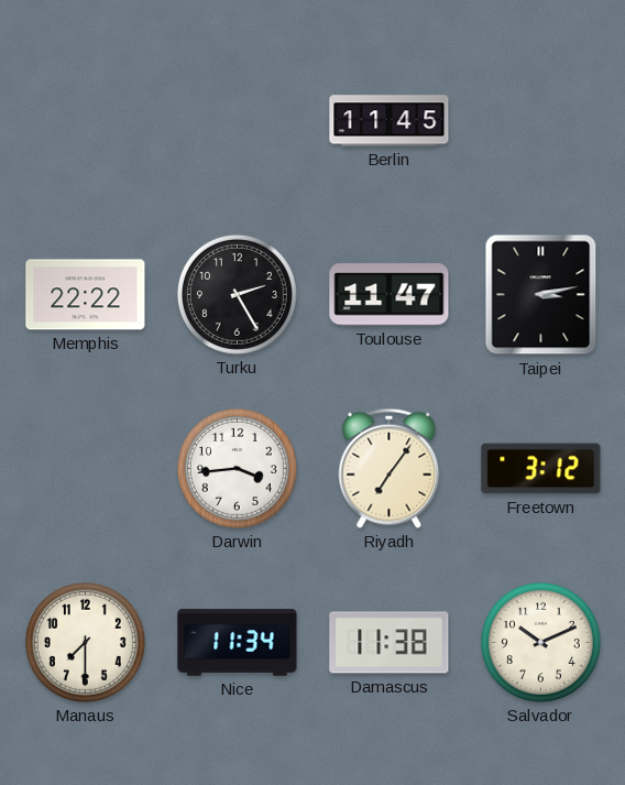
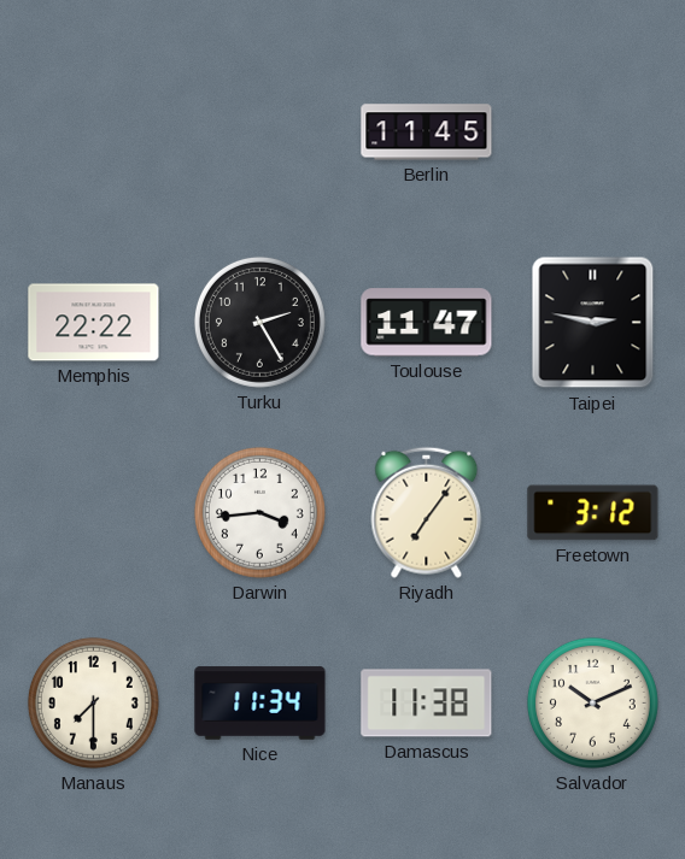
Taipei: 3:13 -> 2:47 (593, 323)
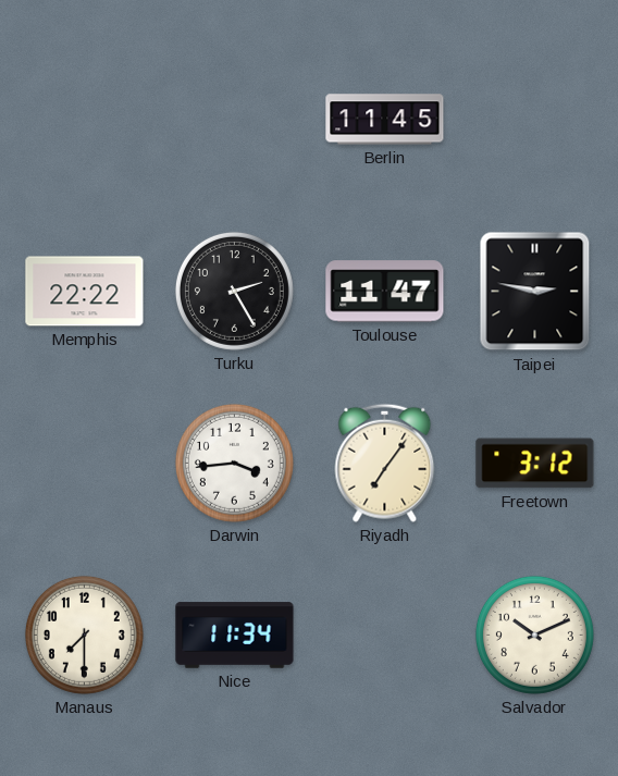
Damascus: 11:38 -> none (427, 704)
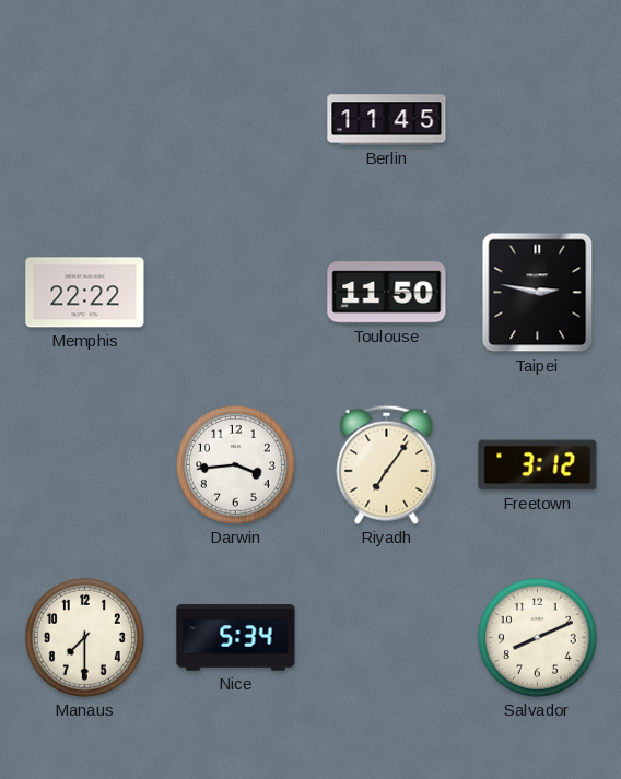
Turku: 2:25 -> none (234, 291)
Toulouse: 11:47 -> 11:50 (387, 293)
Nice: 11:34 -> 5:34 (236, 638)
Salvador: 10:11 -> 8:11 (537, 637)
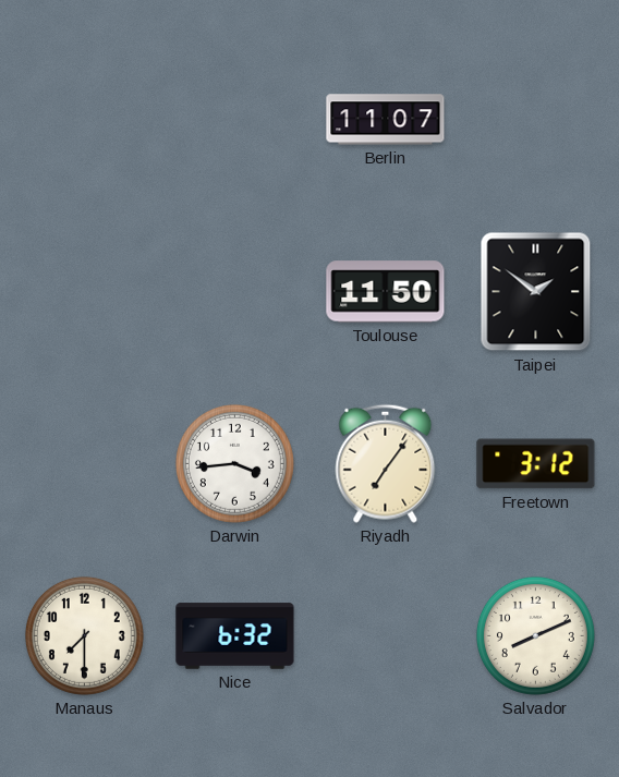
Berlin: 11:45 -> 11:07 (386, 120)
Memphis: 22:22 -> none (85, 293)
Taipei: 2:47 -> 1:51 (536, 292)
Nice: 5:34 -> 6:32 (235, 636)
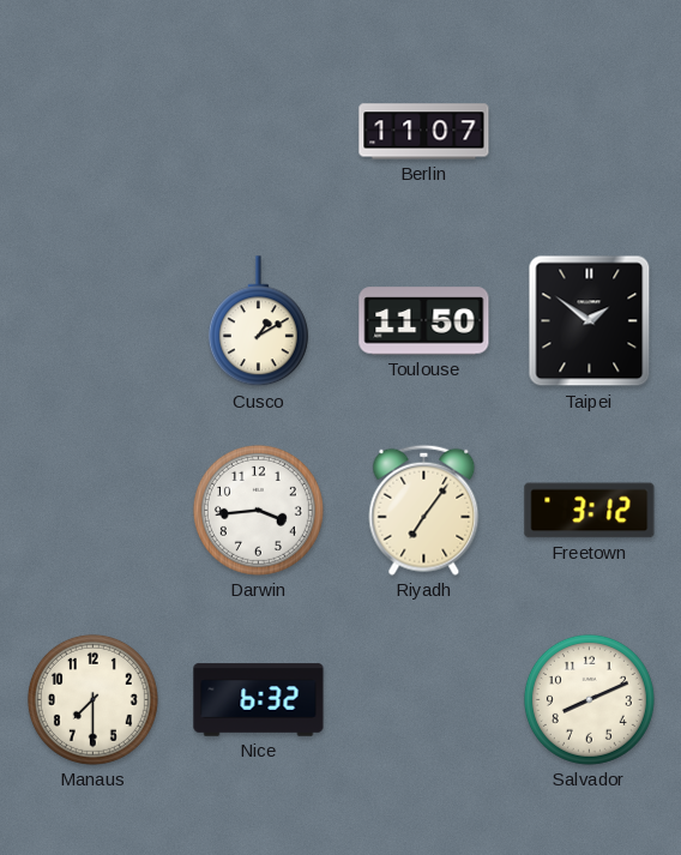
Cusco: none -> 1:10 (258, 321)
